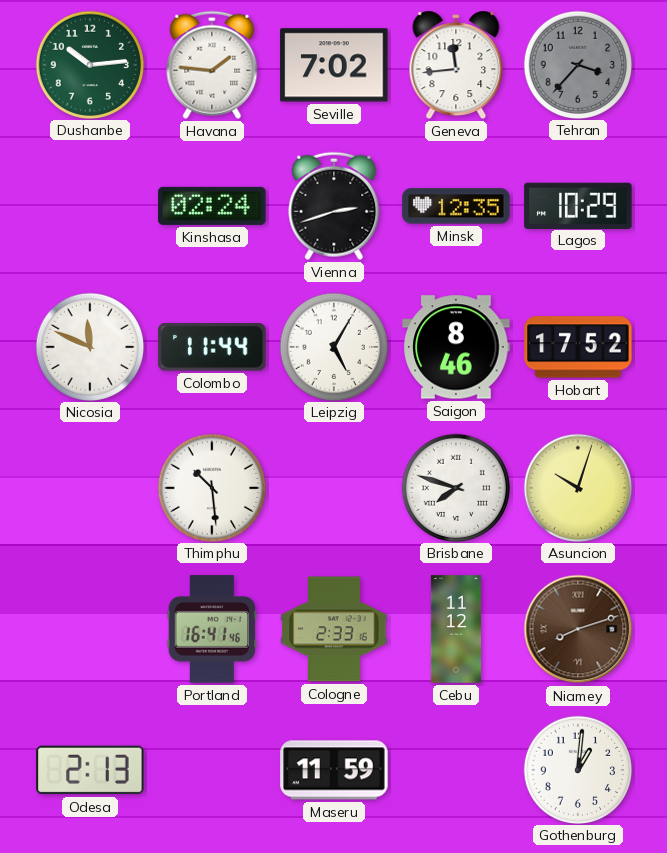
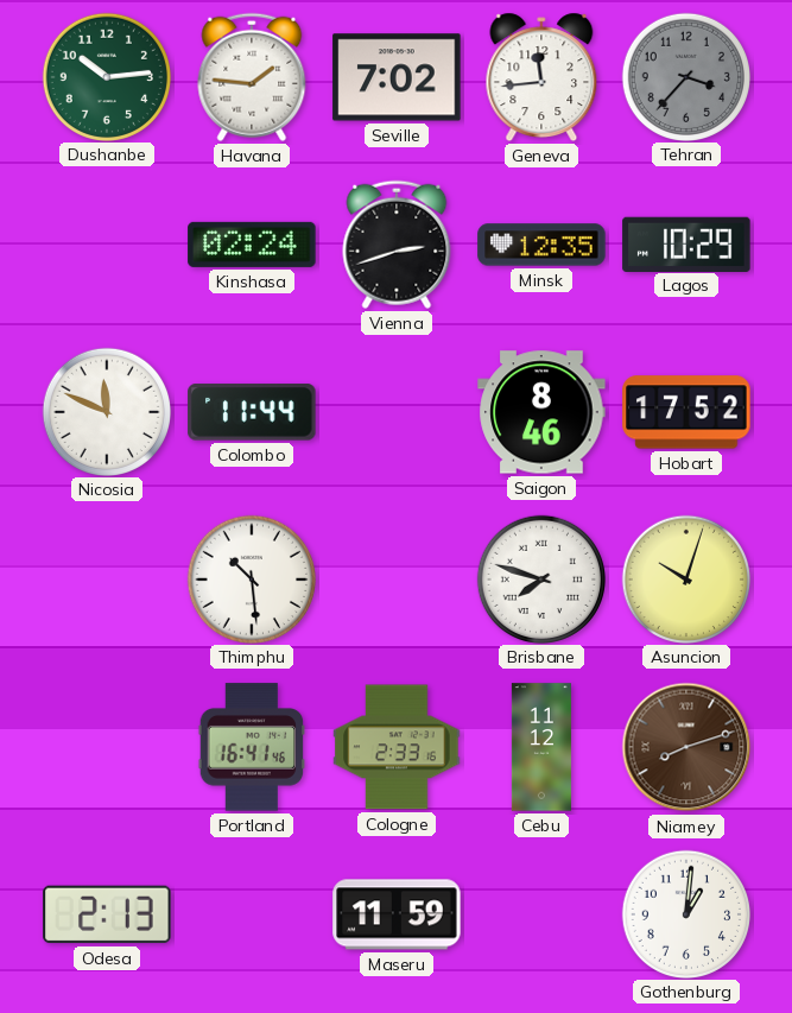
Leipzig: 5:05 -> none (333, 346)
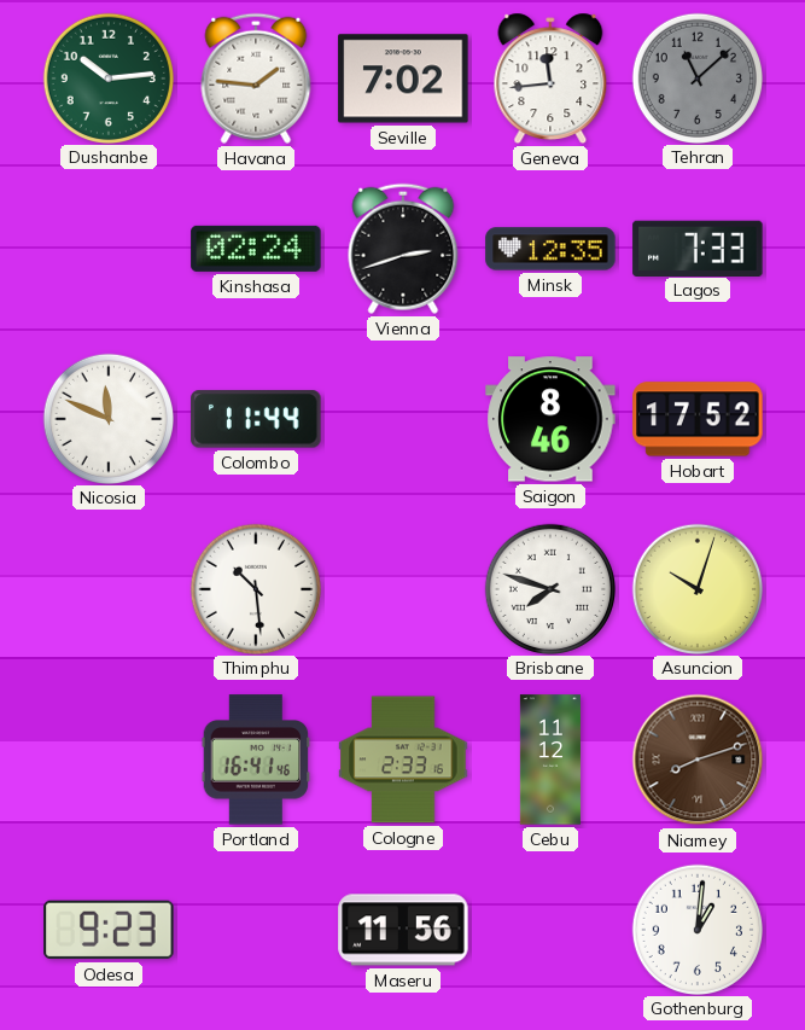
Tehran: 3:37 -> 11:08 (696, 77)
Lagos: 10:29 -> 7:33 (698, 248)
Odesa: 2:13 -> 9:23 (109, 930)
Maseru: 11:59 -> 11:56 (403, 930)
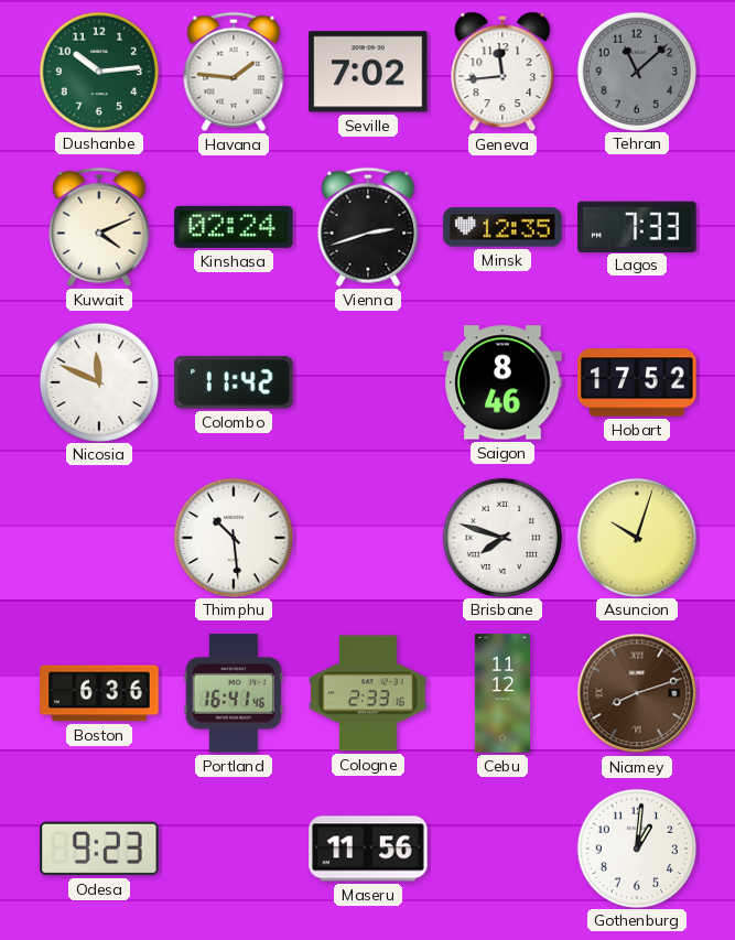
Kuwait: none -> 4:11 (99, 227)
Colombo: 11:44 -> 11:42 (234, 382)
Boston: none -> 6:36 (99, 693)
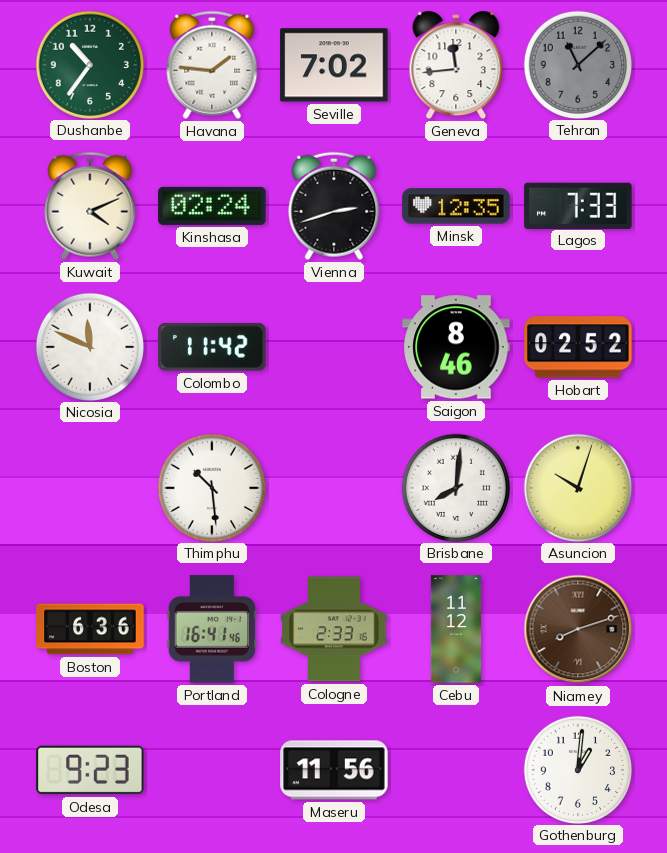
Dushanbe: 10:14 -> 10:36 (89, 64)
Hobart: 17:52 -> 02:52 (578, 347)
Brisbane: 7:48 -> 8:01 (455, 487)
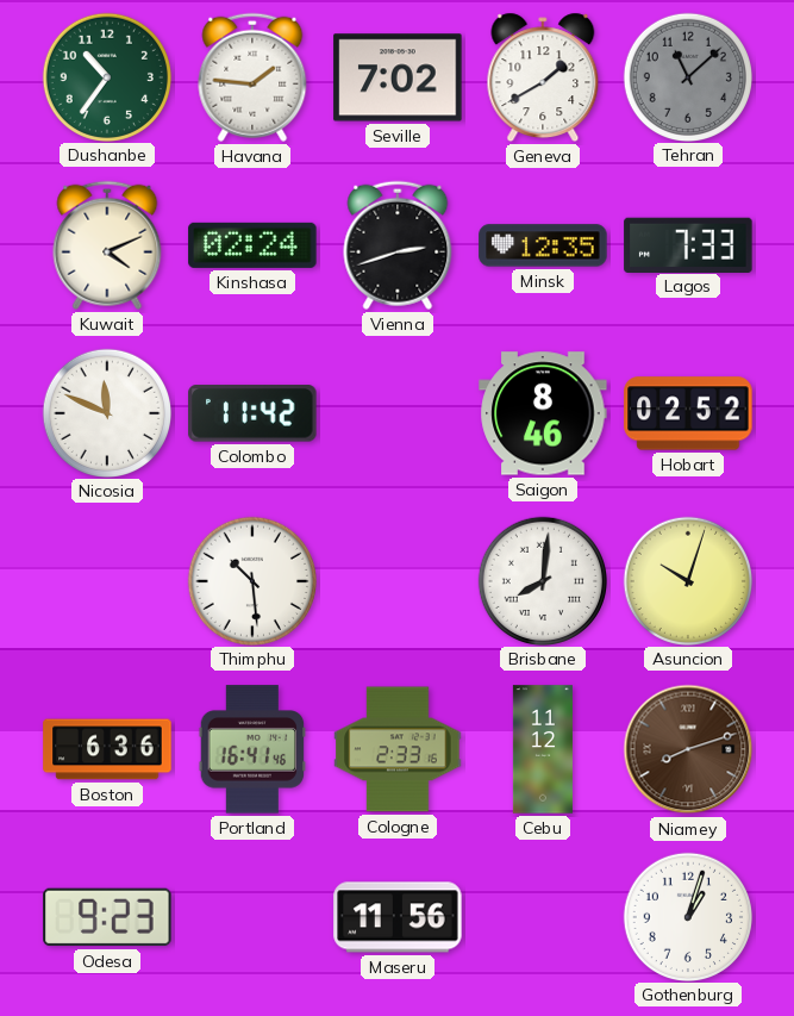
Geneva: 11:44 -> 1:40 (543, 77)
Gothenburg: 1:01 -> 1:03 (687, 916)
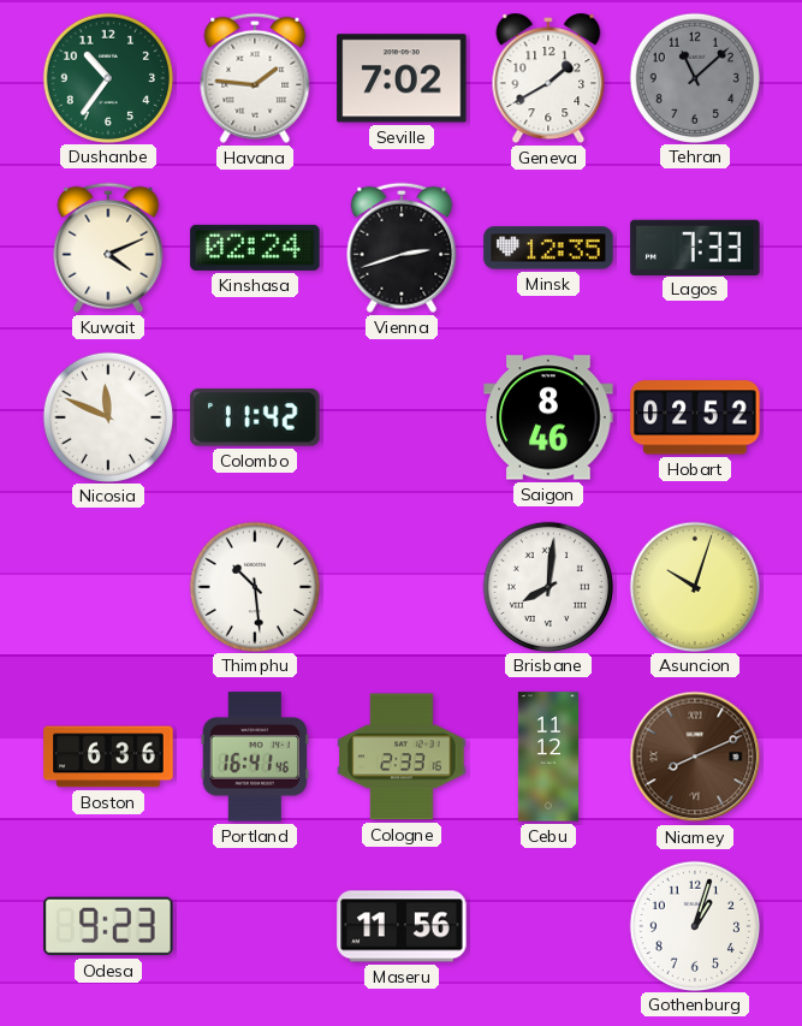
Niamey: 8:12 -> 8:11 (695, 757)
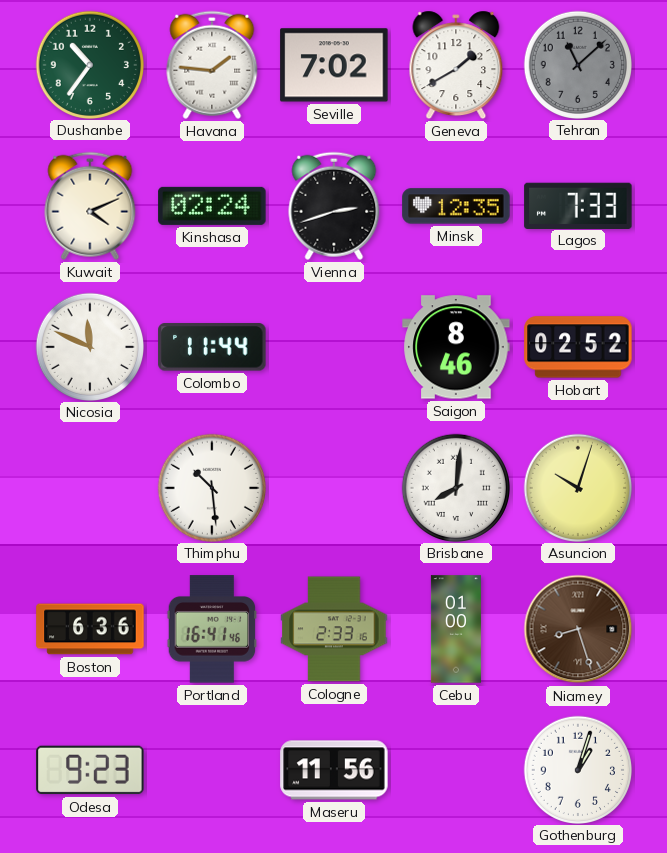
Colombo: 11:42 -> 11:44 (212, 347)
Cebu: 11:12 -> 01:00 (456, 629)
Niamey: 8:11 -> 8:27 (578, 629)
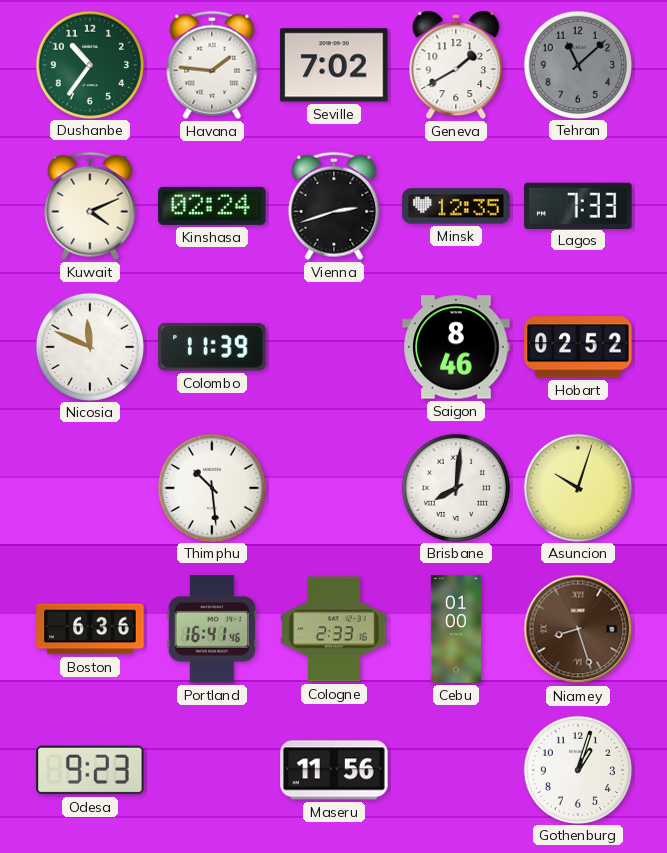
Colombo: 11:44 -> 11:39 (212, 347)
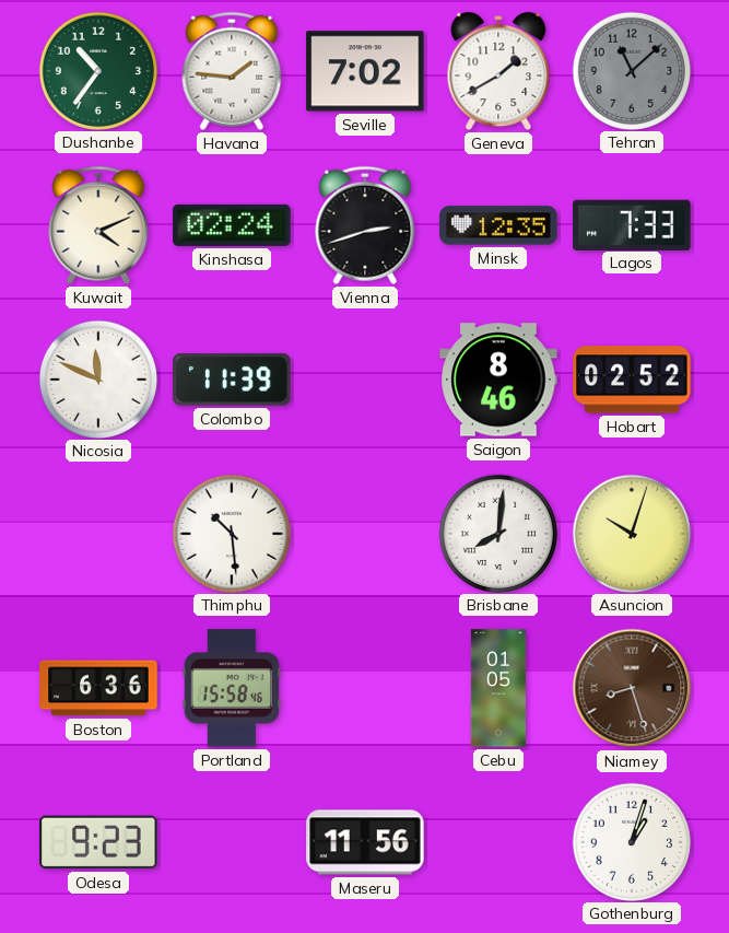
Portland: 16:41 -> 15:58 (232, 688)
Cologne: 2:33 -> none (334, 629)
Cebu: 01:00 -> 01:05 (498, 688)
